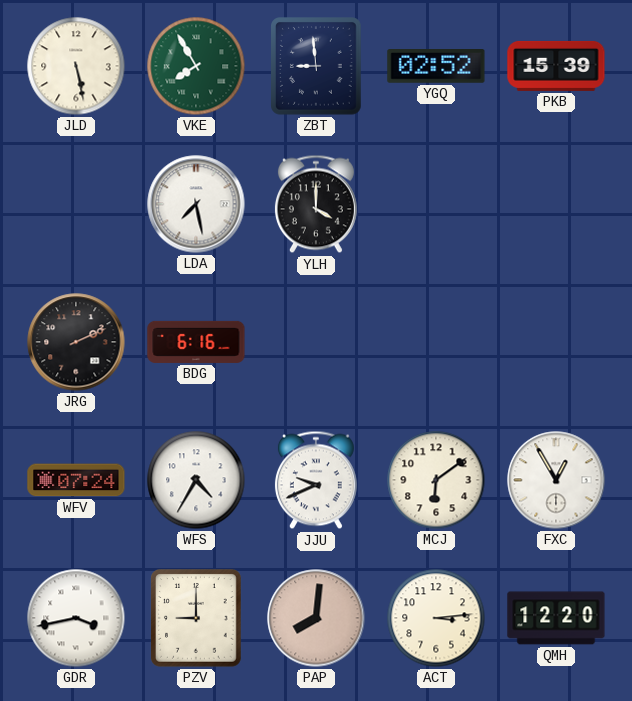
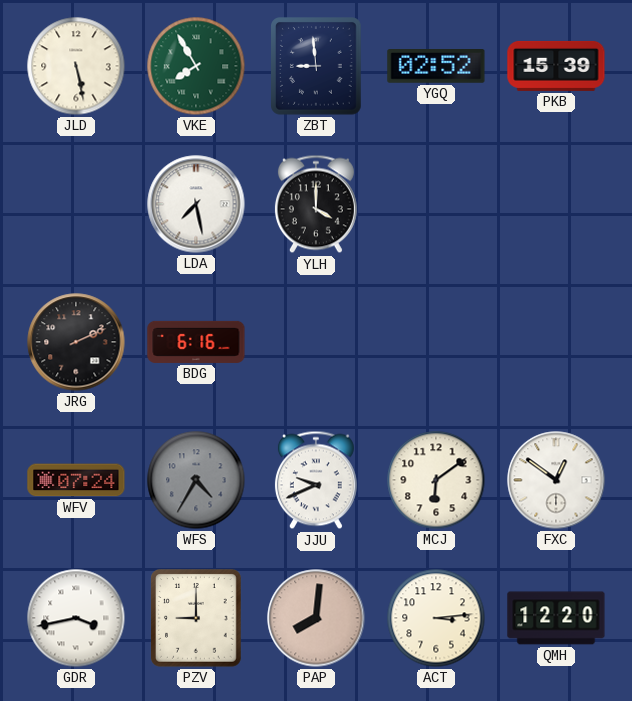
WFS dial: white -> grey (196, 480)
FXC: 12:55 -> 12:51 (556, 480)
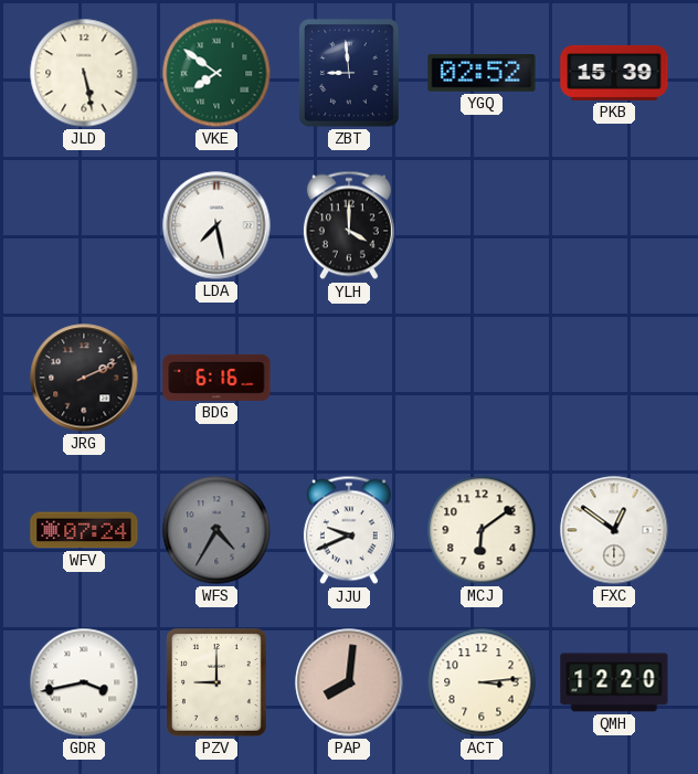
VKE: 7:55 -> 7:51 (216, 73)
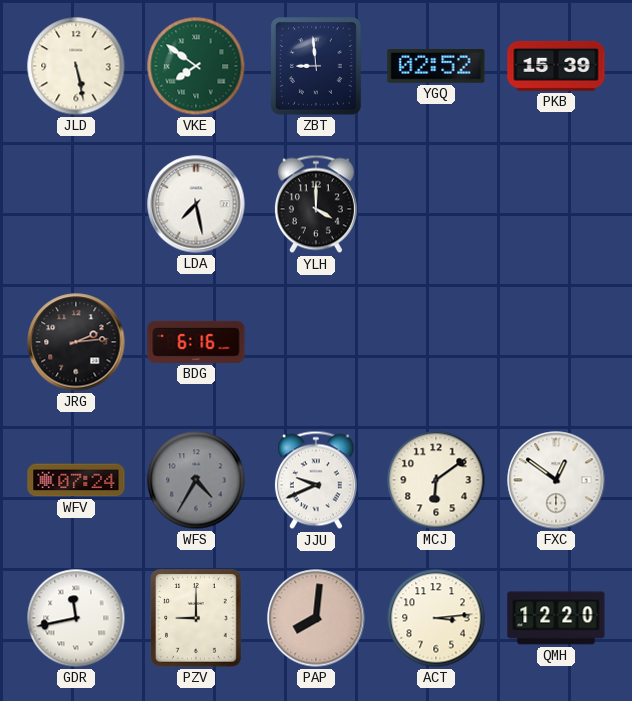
JRG: 2:11 -> 2:14 (76, 342)
GDR: 3:43 -> 11:43 (76, 618)
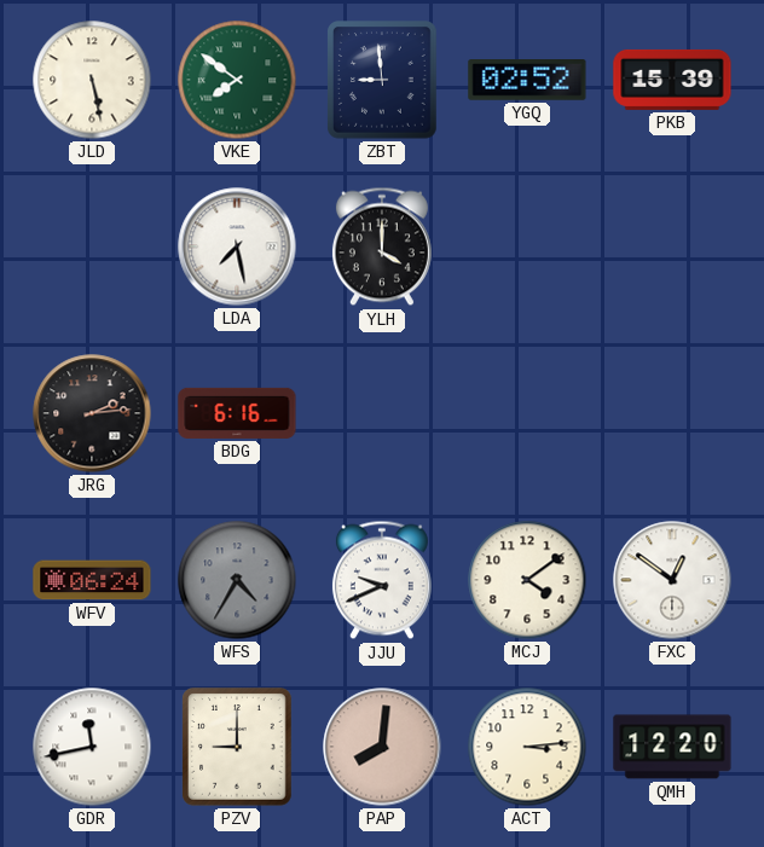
WFV: 07:24 -> 06:24 (92, 580)
MCJ: 6:09 -> 4:09 (527, 580)
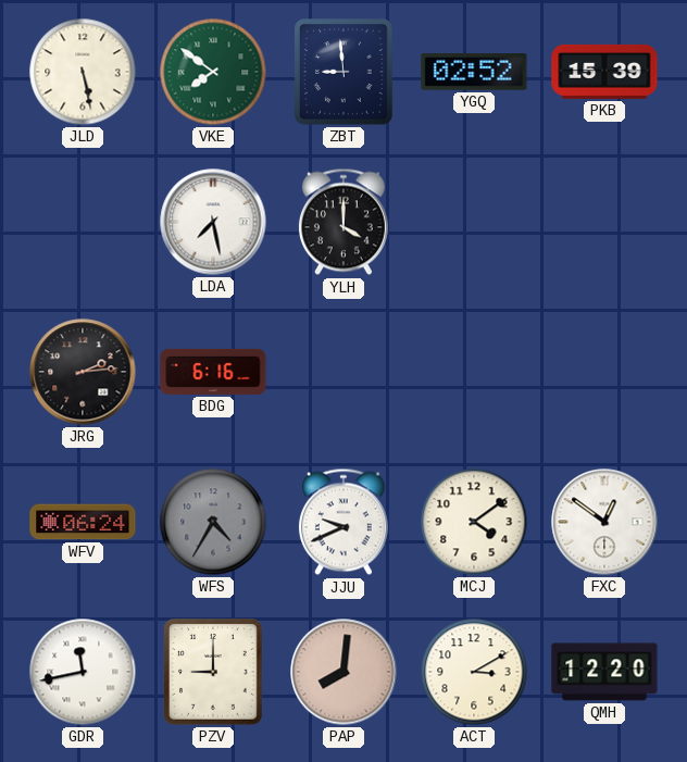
ACT: 3:14 -> 3:10 (474, 672)
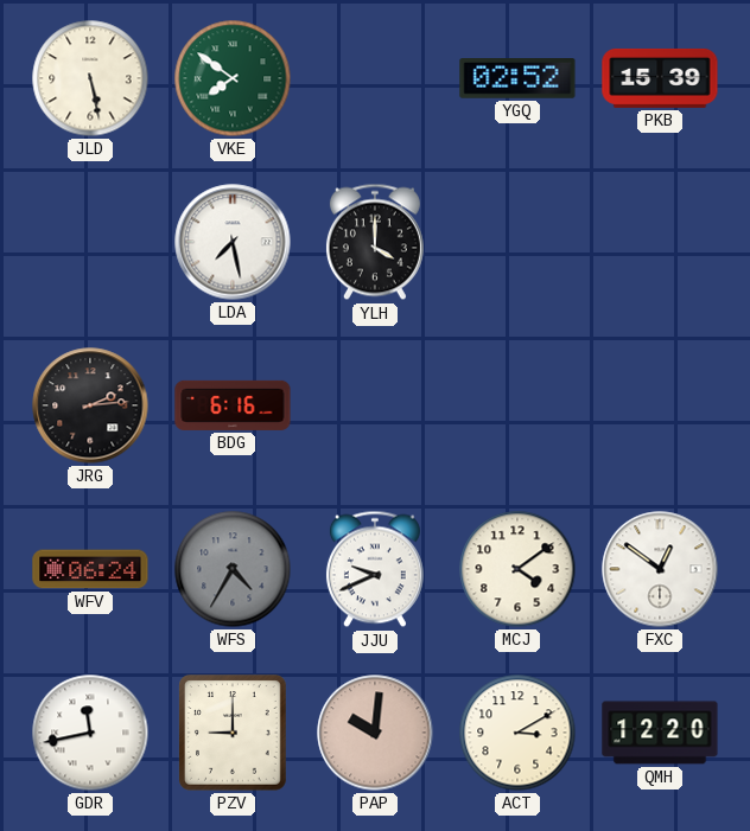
ZBT: 8:59 -> none (345, 72)
PAP: 8:01 -> 10:01 (375, 733)
